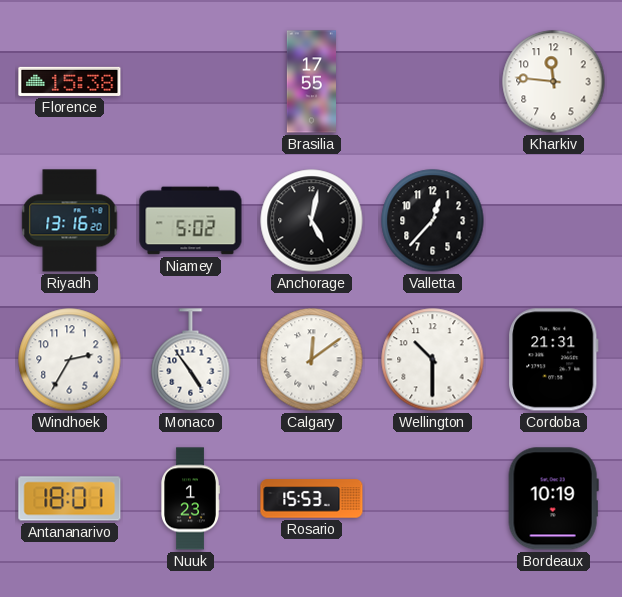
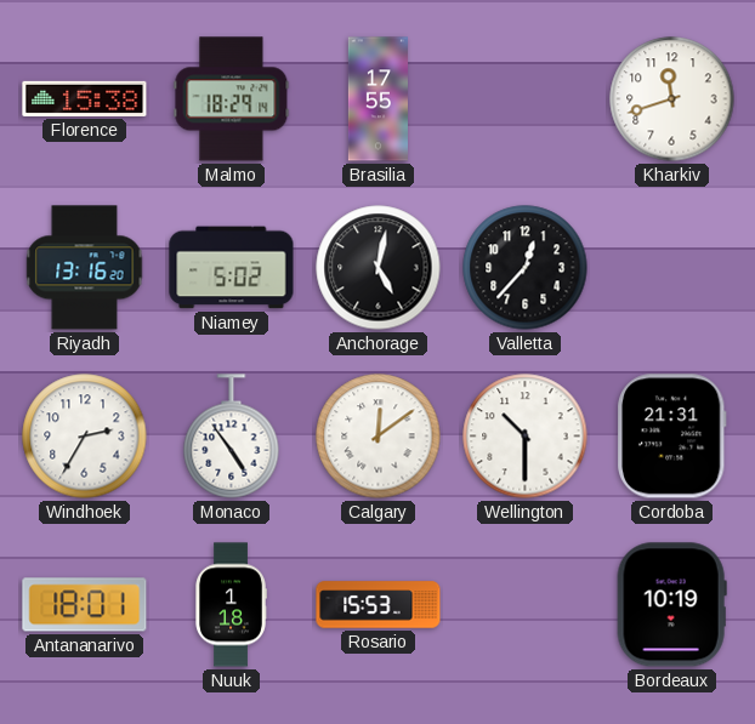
Malmo: none -> 18:29 (232, 99)
Kharkiv: 11:46 -> 11:42 (672, 99)
Nuuk: 1:23 -> 1:18 (231, 605)
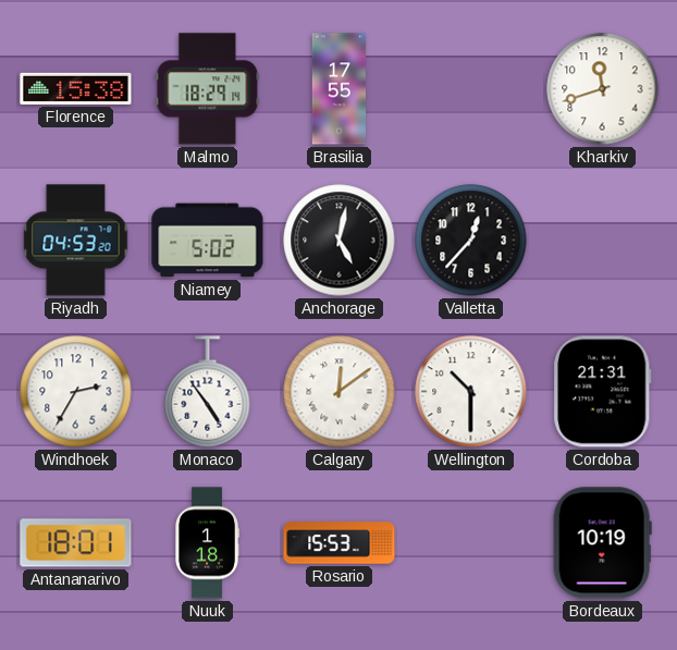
Riyadh: 13:16 -> 04:53 (76, 241)
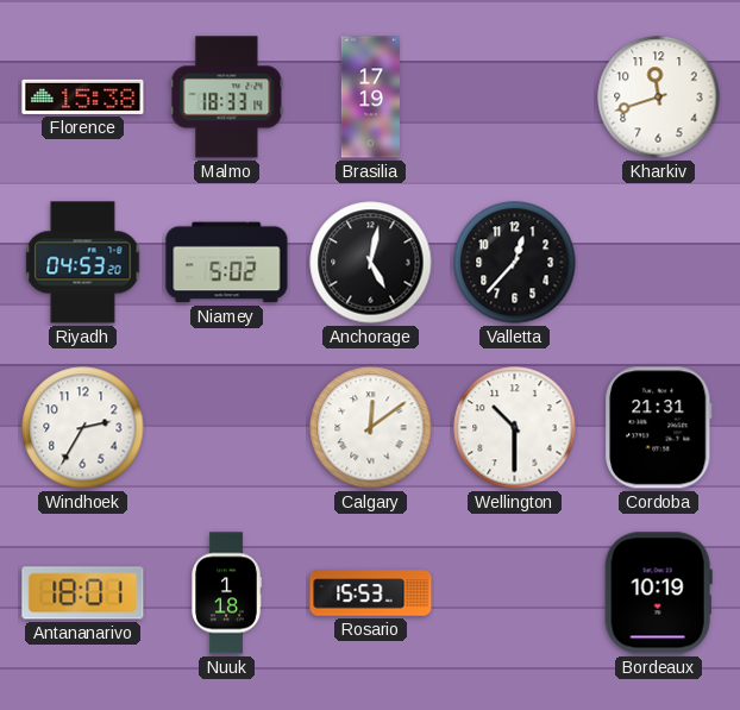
Malmo: 18:29 -> 18:33 (227, 98)
Brasilia: 17:55 -> 17:19 (370, 98)
Monaco: 4:54 -> none (208, 392)
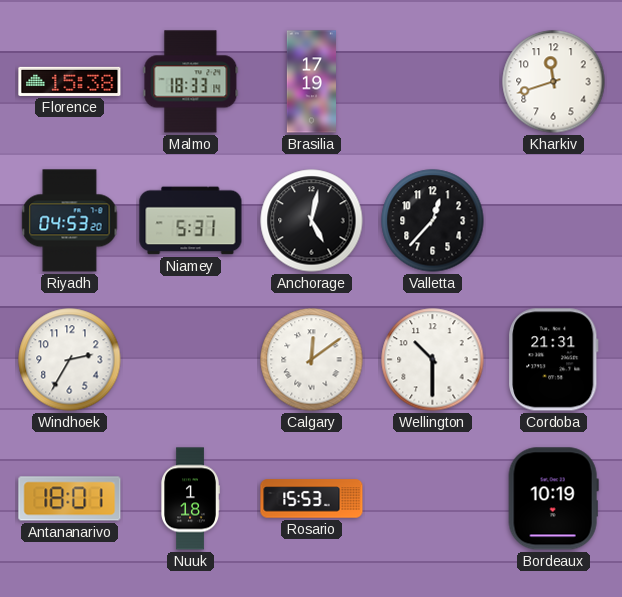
Niamey: 5:02 -> 5:31 (191, 221)
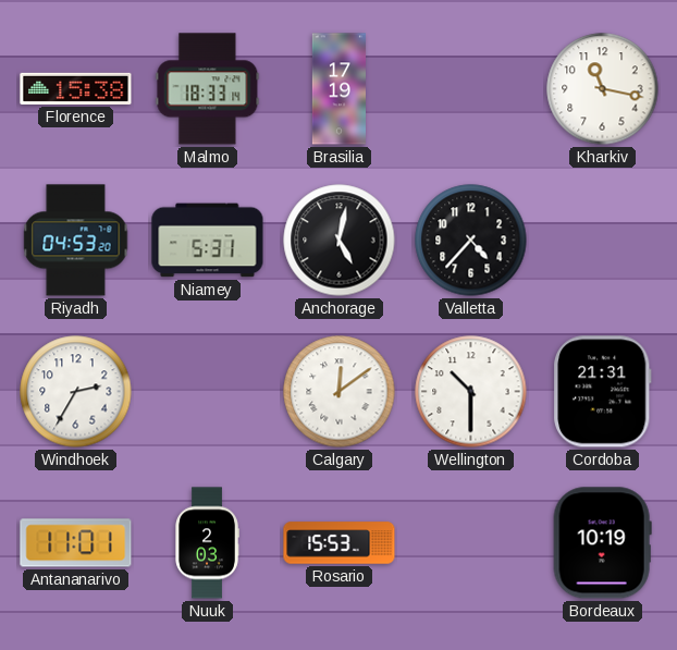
Kharkiv: 11:42 -> 11:17 (603, 89)
Valletta: 12:37 -> 4:37 (471, 241)
Antananarivo: 18:01 -> 11:01 (76, 543)
Nuuk: 1:18 -> 2:03 (207, 543)
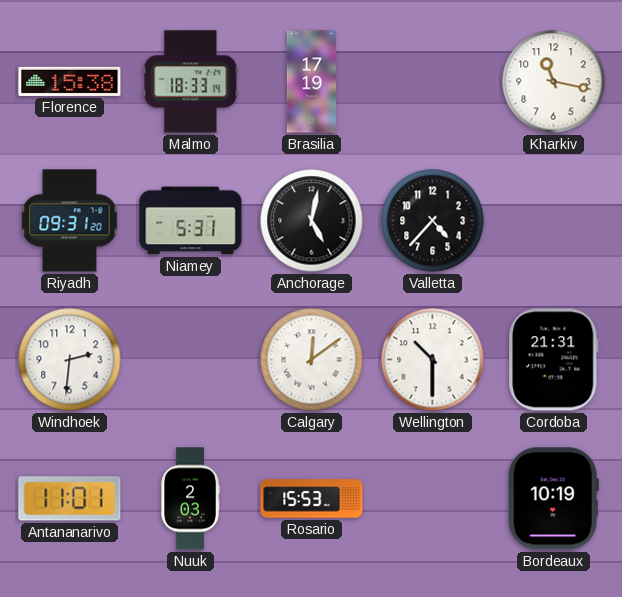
Riyadh: 04:53 -> 09:31 (70, 221)
Windhoek: 2:35 -> 2:31 (70, 360)
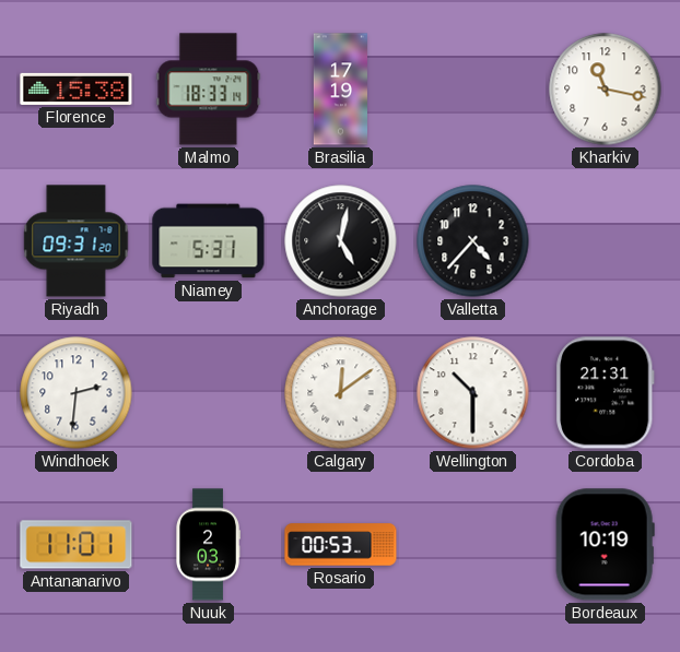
Rosario: 15:53 -> 00:53 (341, 545)
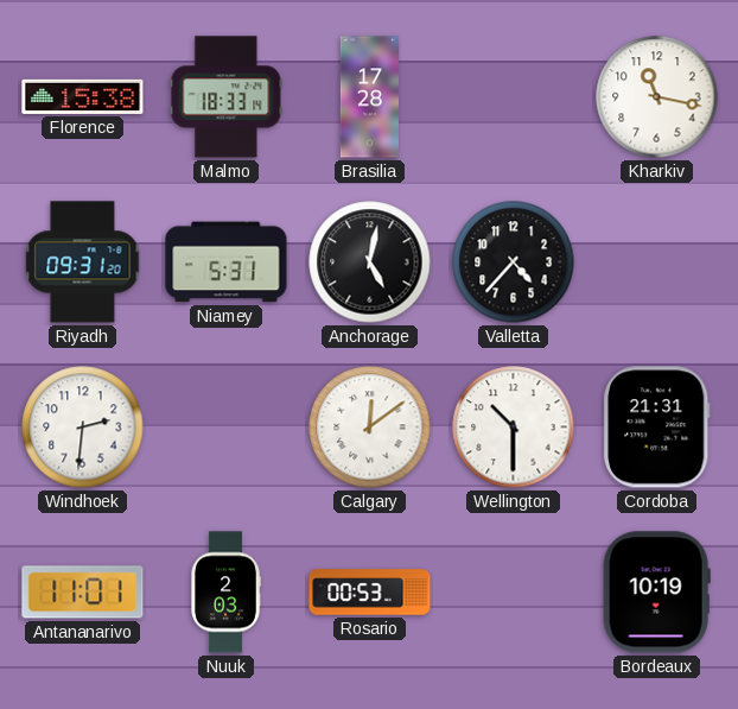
Brasilia: 17:19 -> 17:28 (369, 97)
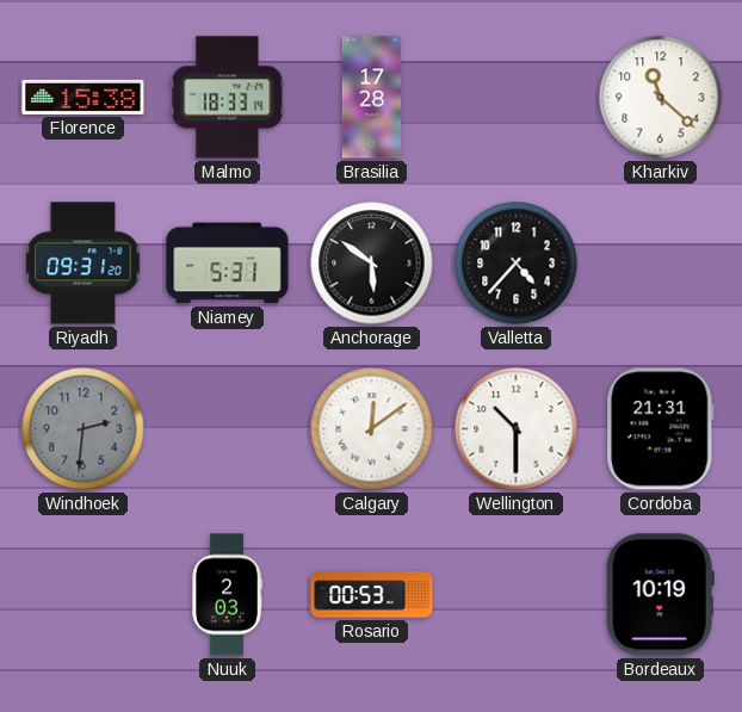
Kharkiv: 11:17 -> 11:22 (661, 98)
Anchorage: 5:02 -> 5:51 (372, 264)
Windhoek dial: white -> grey (84, 429)
Antananarivo: 11:01 -> none (83, 593)
